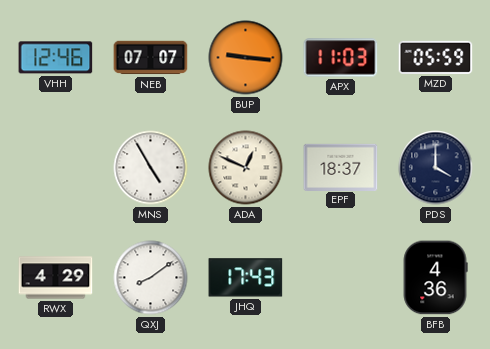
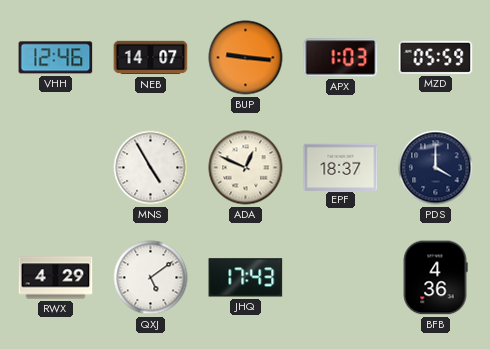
NEB: 07:07 -> 14:07 (151, 58)
APX: 11:03 -> 1:03 (341, 58)
QXJ: 8:09 -> 5:09 (151, 278)
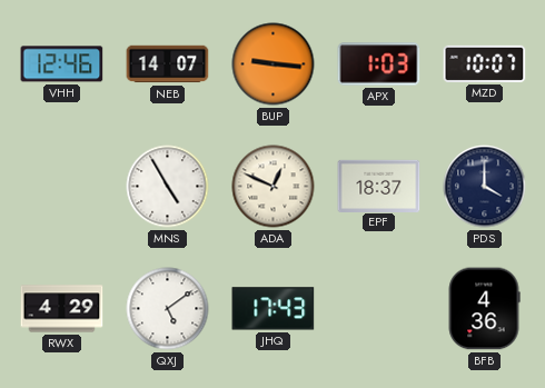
MZD: 05:59 -> 10:07 (485, 63)
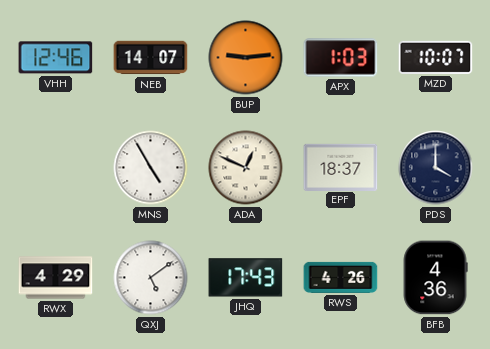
BUP: 9:16 -> 9:14 (246, 58)
RWS: none -> 4:26 (341, 277)
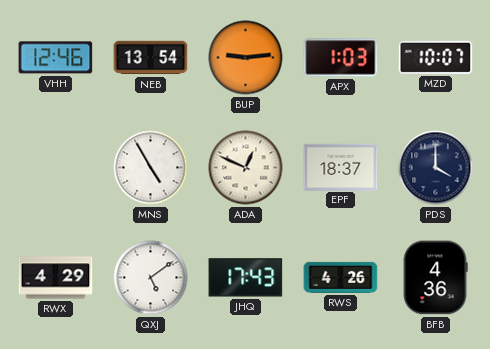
NEB: 14:07 -> 13:54 (151, 58)
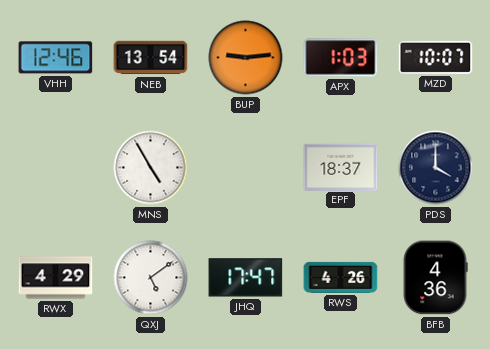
ADA: 12:49 -> none (246, 168)
JHQ: 17:43 -> 17:47 (246, 278)
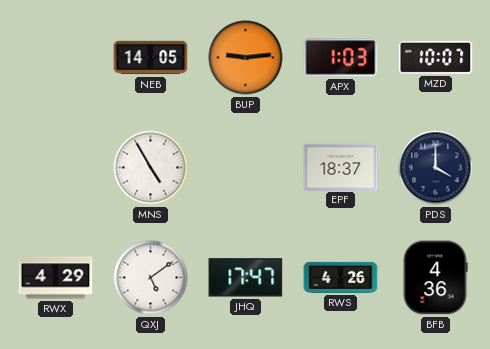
VHH: 12:46 -> none (56, 58)
NEB: 13:54 -> 14:05 (151, 58)
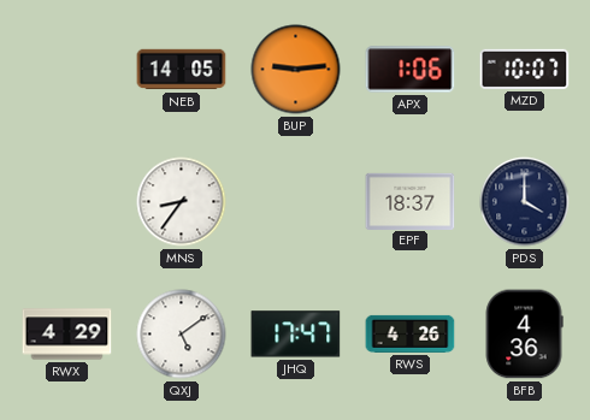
APX: 1:03 -> 1:06 (411, 70)
MNS: 4:55 -> 8:36 (182, 202)
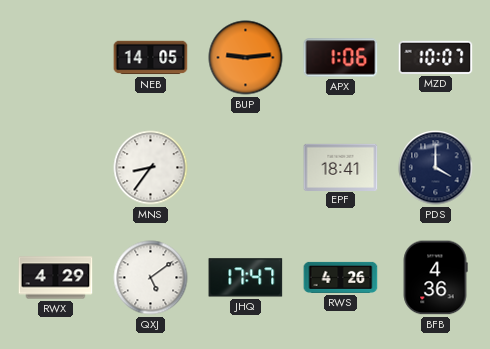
EPF: 18:37 -> 18:41 (341, 167)
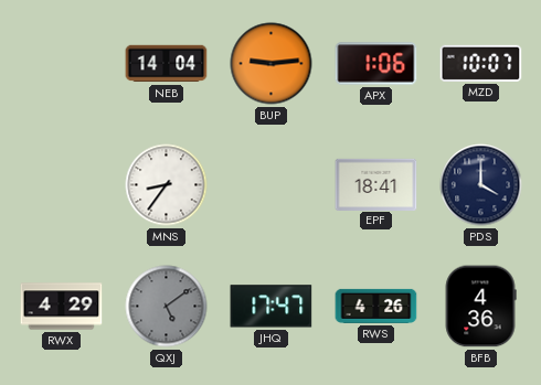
NEB: 14:05 -> 14:04 (167, 64)
QXJ dial: white -> grey (167, 307)
